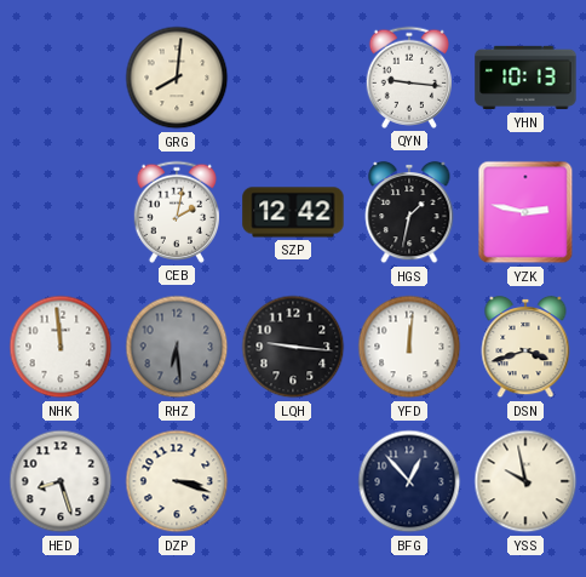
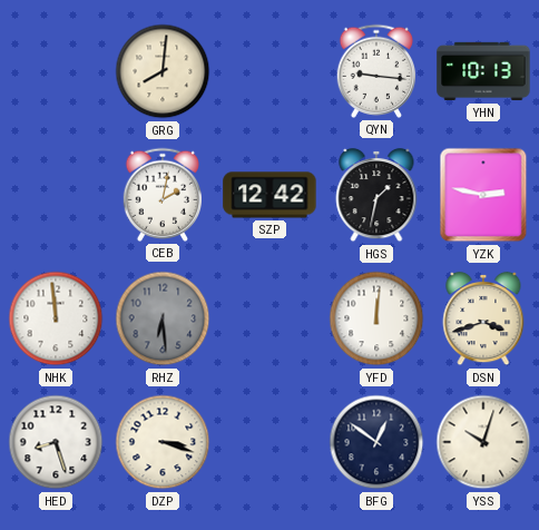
LQH: 9:16 -> none (293, 347)
BFG: 12:53 -> 12:51 (376, 442)
YSS: 9:58 -> 10:03 (483, 442)
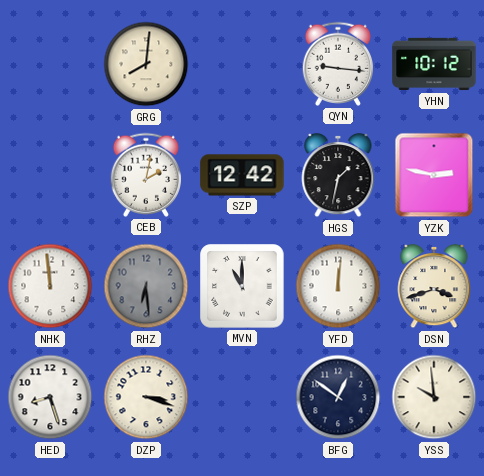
YHN: 10:13 -> 10:12 (434, 64)
MVN: none -> 11:00 (242, 286)
YSS: 10:03 -> 9:59 (434, 397)
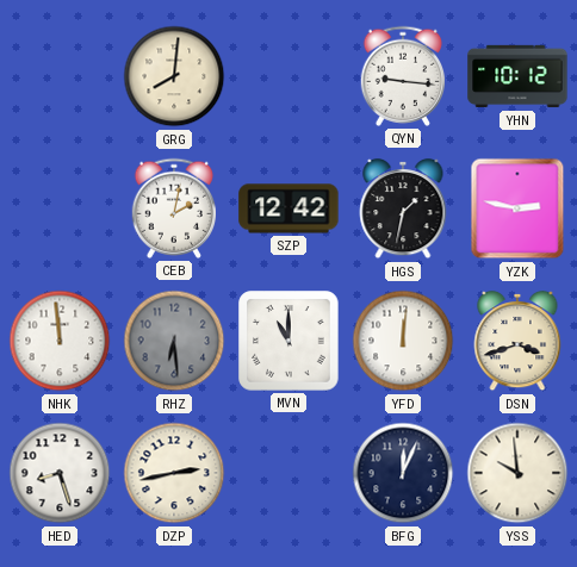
DZP: 3:18 -> 2:43 (174, 473)
BFG: 12:51 -> 12:04 (403, 473)
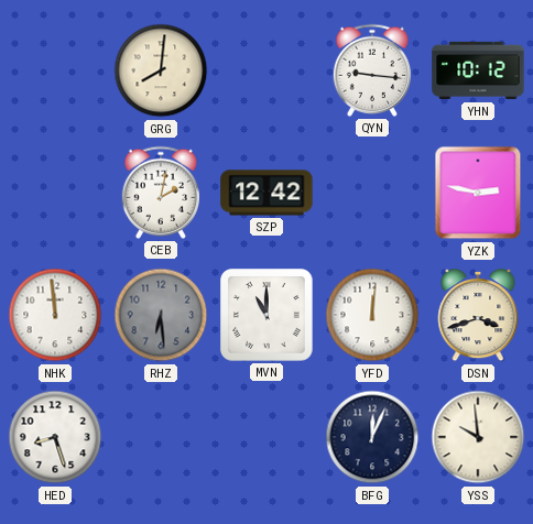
HGS: 1:32 -> none (403, 208)
DZP: 2:43 -> none (174, 473)
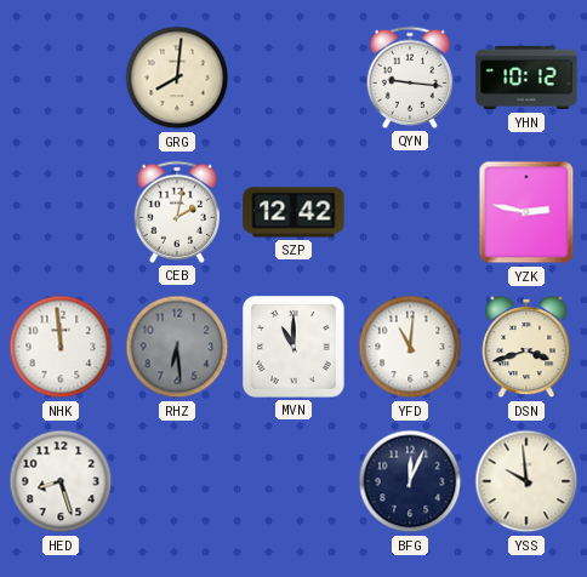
YFD: 12:01 -> 11:01 (410, 347)
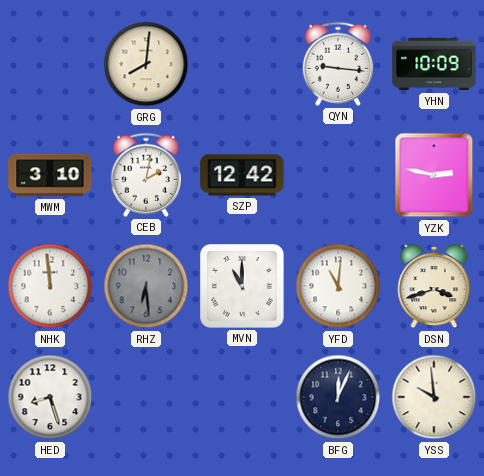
YHN: 10:12 -> 10:09 (434, 64)
MWM: none -> 3:10 (50, 175)
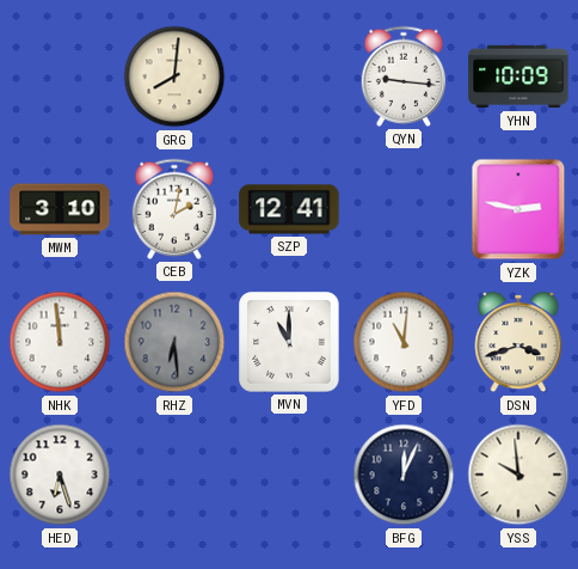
SZP: 12:42 -> 12:41 (289, 209)
HED: 8:27 -> 6:27 (60, 475)
